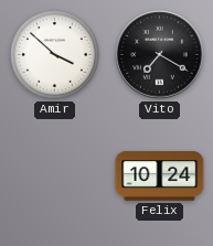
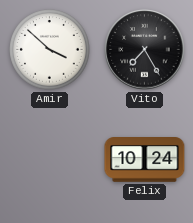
Vito: 7:20 -> 7:25 (145, 50)
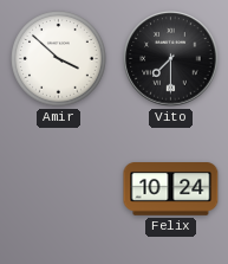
Vito: 7:25 -> 7:30 (171, 59)
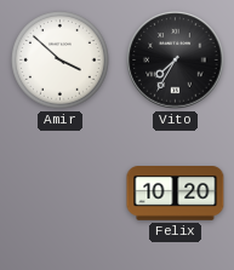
Vito: 7:30 -> 7:35 (176, 61)
Felix: 10:24 -> 10:20 (176, 194)
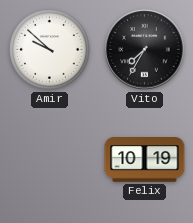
Amir: 3:52 -> 9:52 (50, 50)
Felix: 10:20 -> 10:19 (145, 160)
